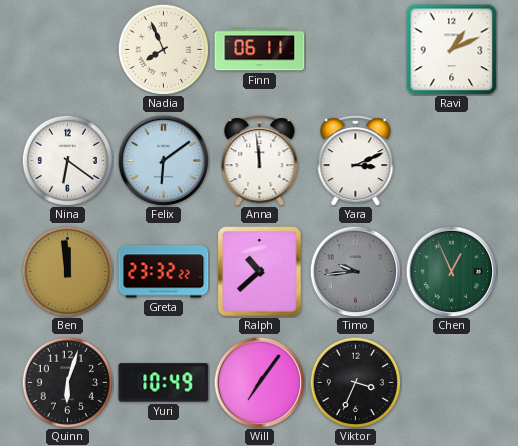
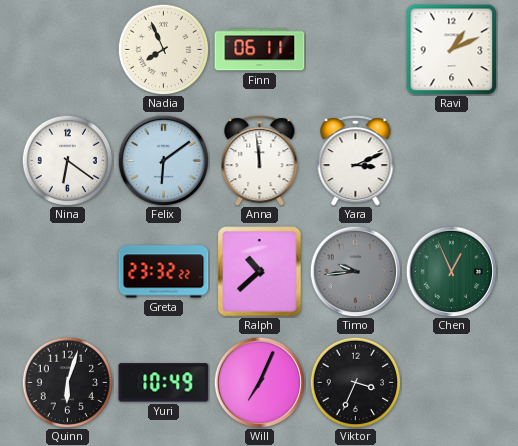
Ben: 11:59 -> none (67, 271)
Will: 7:06 -> 7:04 (259, 382)
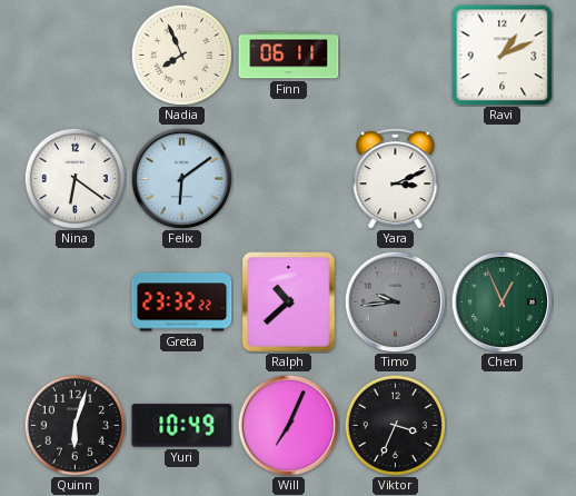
Anna: 11:59 -> none (260, 161)
